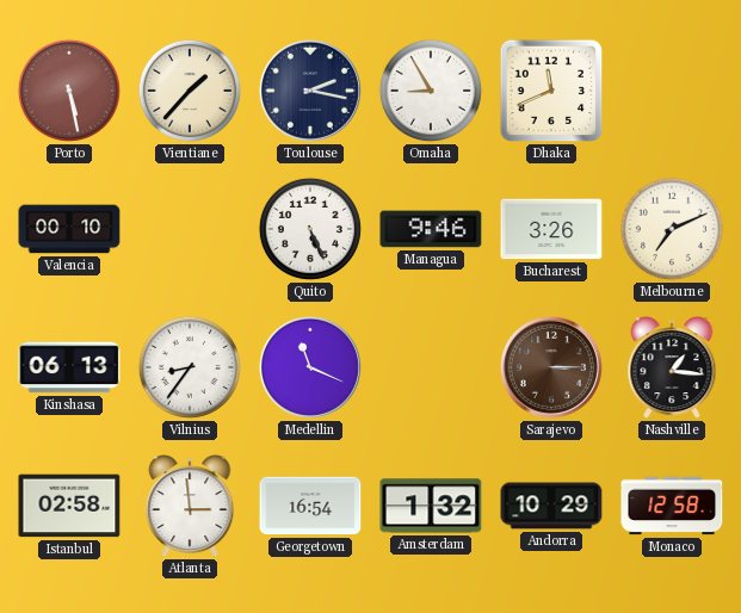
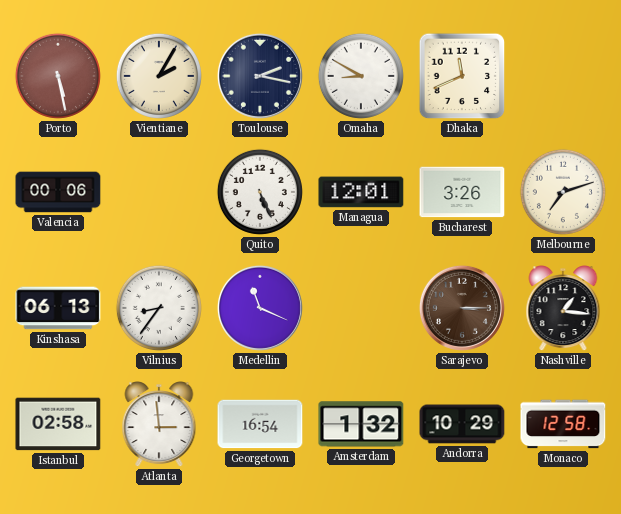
Vientiane: 1:37 -> 2:05 (159, 76)
Omaha: 8:55 -> 8:50 (361, 76)
Valencia: 00:10 -> 00:06 (58, 192)
Managua: 9:46 -> 12:01 (361, 192)
Melbourne: 7:11 -> 7:12 (563, 192)
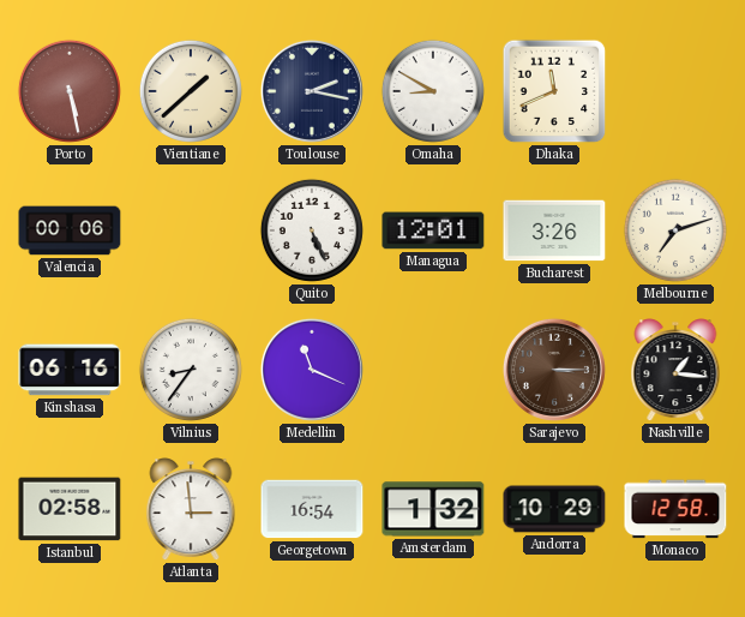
Vientiane: 2:05 -> 1:38 (191, 91)
Kinshasa: 06:13 -> 06:16 (70, 370)
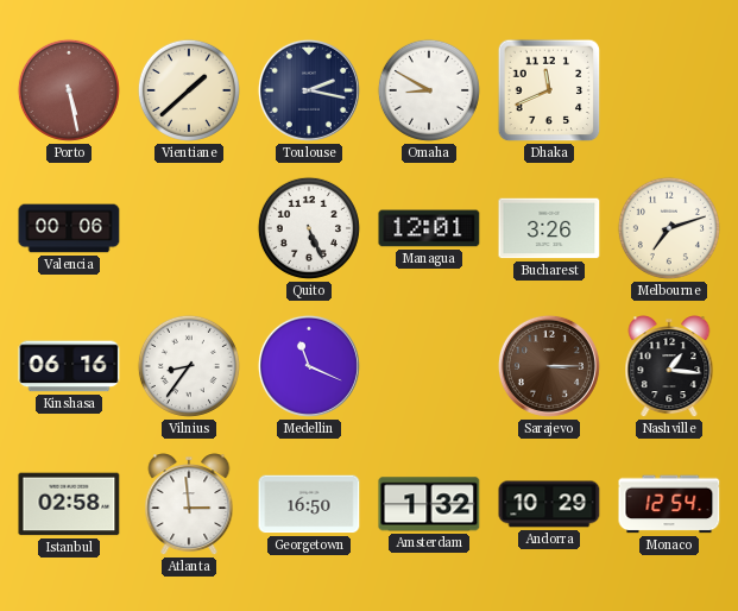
Georgetown: 16:54 -> 16:50 (309, 504)
Monaco: 12:58 -> 12:54 (669, 504)
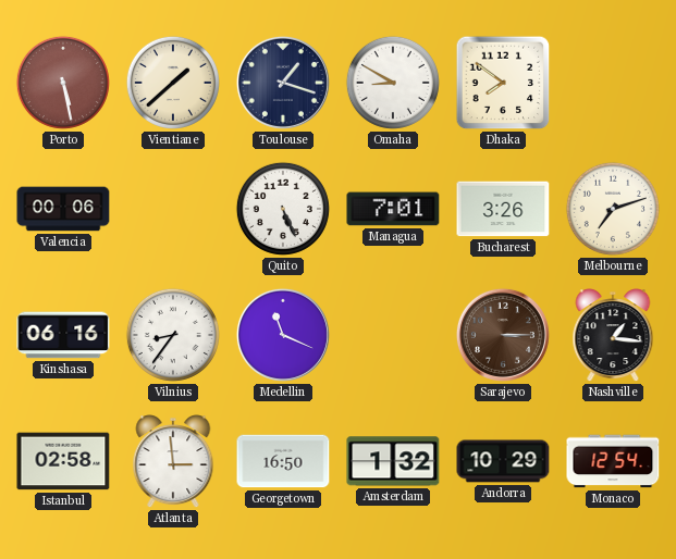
Toulouse: 2:17 -> 1:18 (283, 83)
Dhaka: 11:41 -> 7:51 (503, 83)
Managua: 12:01 -> 7:01 (393, 209)
